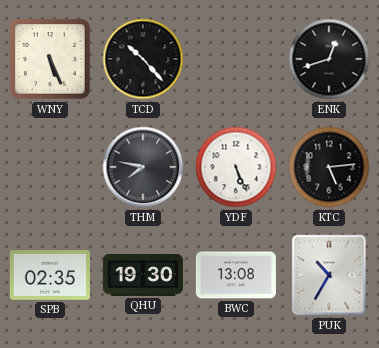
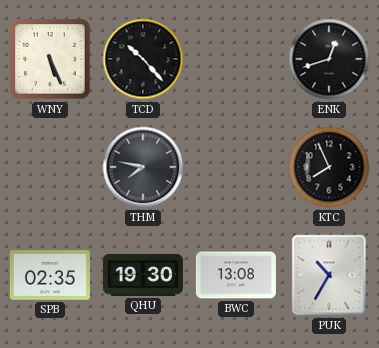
YDF: 5:26 -> none (236, 167)
KTC: 5:14 -> 7:56 (329, 167)
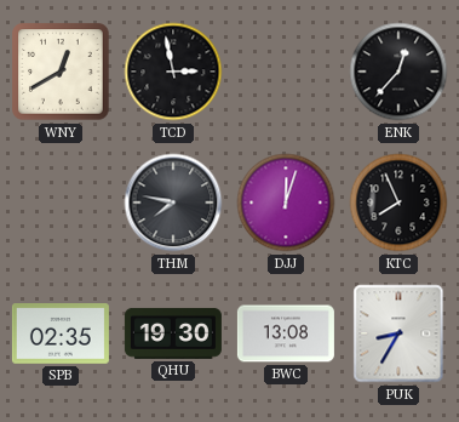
WNY: 5:26 -> 12:40 (61, 72)
TCD: 10:23 -> 2:58 (173, 72)
ENK: 12:42 -> 12:37 (398, 72)
DJJ: none -> 12:03 (286, 203)
PUK: 10:35 -> 8:35 (398, 333)
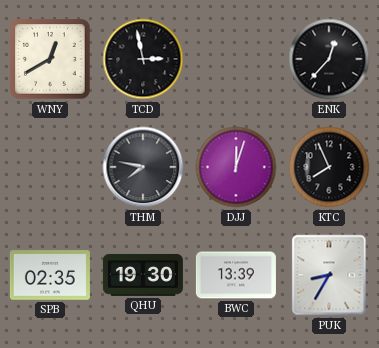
BWC: 13:08 -> 13:39 (236, 275)
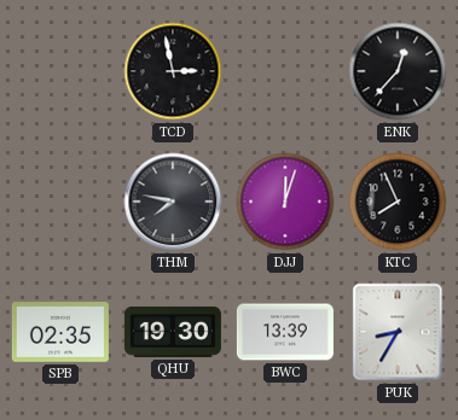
WNY: 12:40 -> none (50, 59)
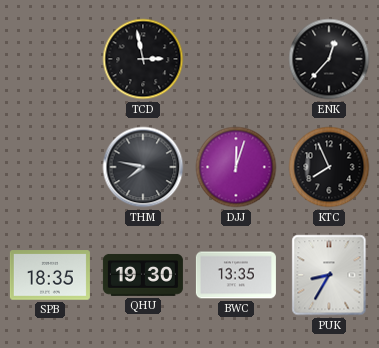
SPB: 02:35 -> 18:35 (50, 275)
BWC: 13:39 -> 13:35 (236, 275)
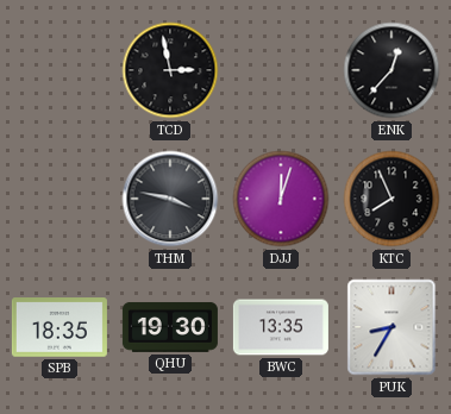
THM: 7:47 -> 3:47 (170, 199)
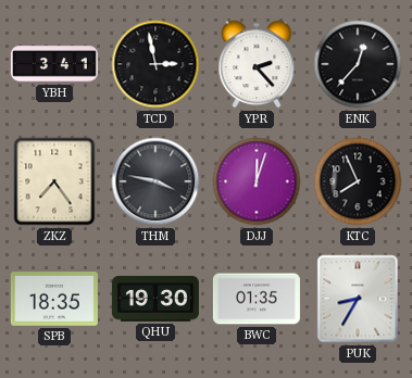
YBH: none -> 3:41 (54, 64)
YPR: none -> 2:23 (257, 64)
ZKZ: none -> 7:24 (54, 181)
BWC: 13:35 -> 01:35 (257, 299)
